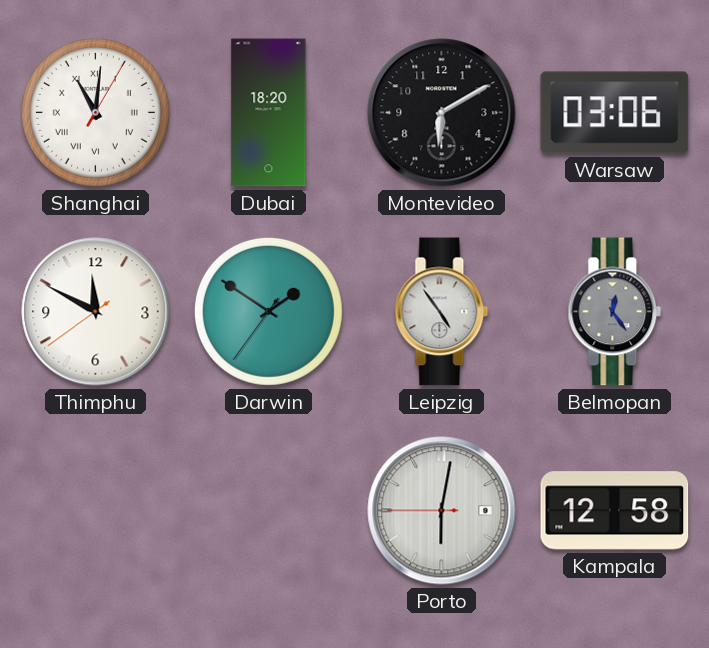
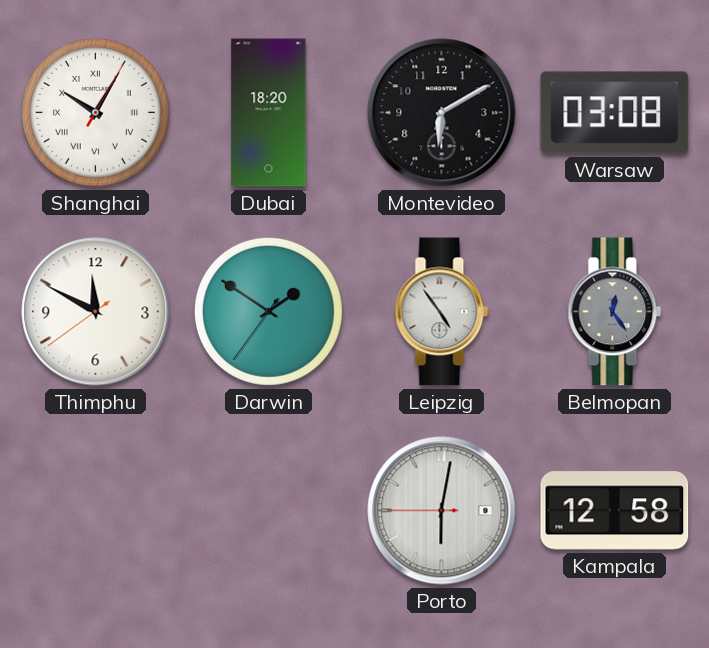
Shanghai: 11:01 -> 10:05 (95, 112)
Warsaw: 03:06 -> 03:08 (615, 113)
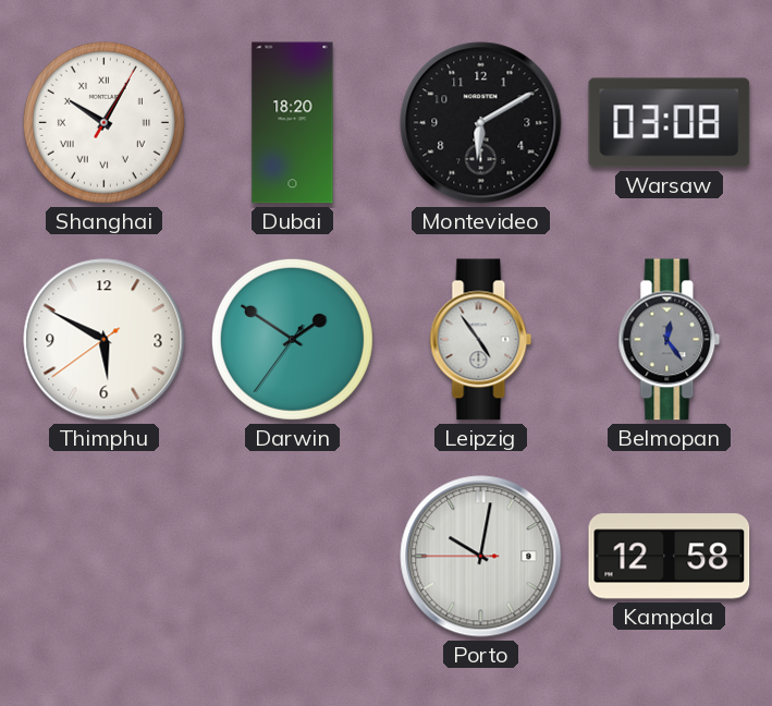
Thimphu: 11:49 -> 5:49 (105, 340)
Porto: 6:01 -> 10:01 (481, 557)
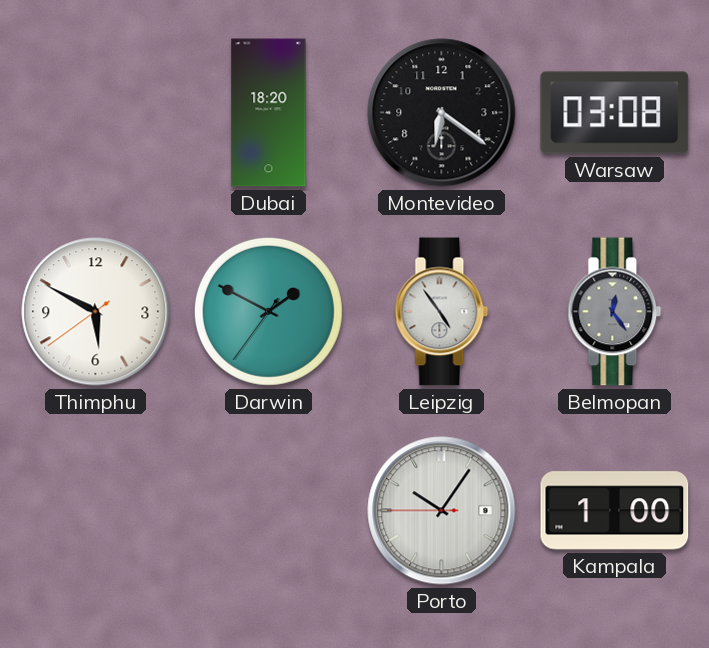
Shanghai: 10:05 -> none (103, 122)
Montevideo: 6:10 -> 6:21 (442, 113)
Darwin: 1:50 -> 1:49 (268, 311)
Porto: 10:01 -> 10:05 (442, 511)
Kampala: 12:58 -> 1:00 (615, 511)
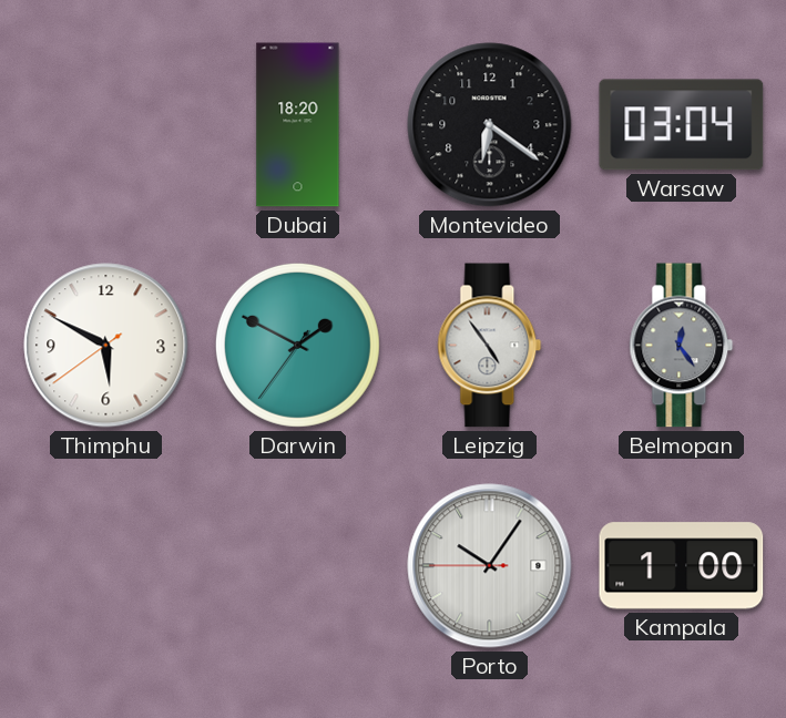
Warsaw: 03:08 -> 03:04 (682, 125)
